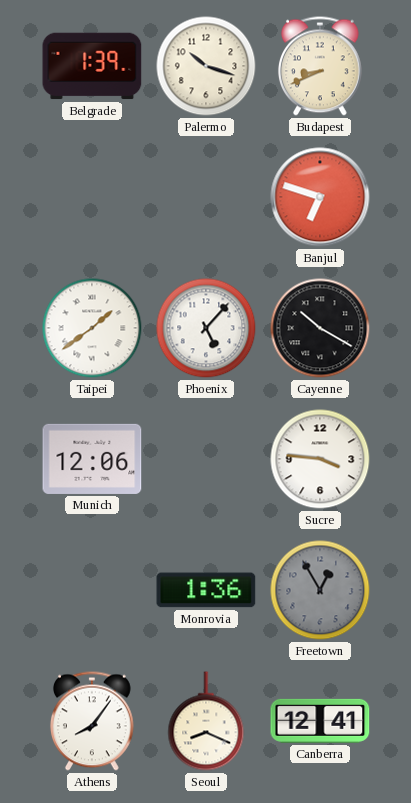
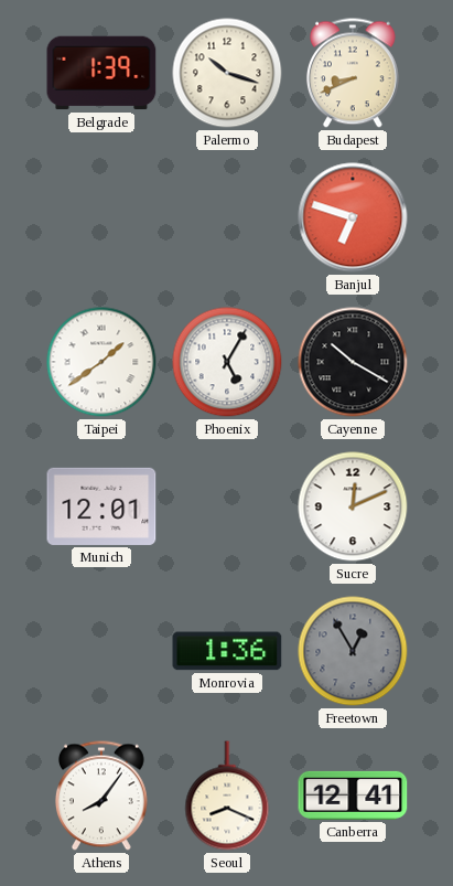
Phoenix: 5:07 -> 5:05 (227, 362)
Munich: 12:06 -> 12:01 (101, 506)
Sucre: 3:46 -> 12:11 (353, 506)
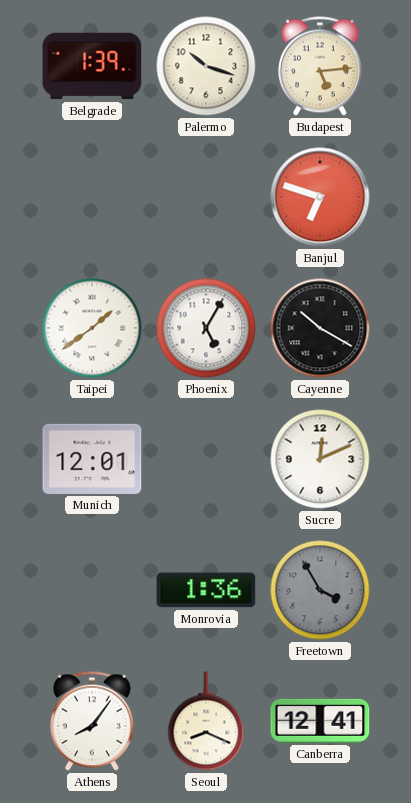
Budapest: 8:41 -> 5:14 (320, 66)
Freetown: 12:55 -> 3:55 (320, 590)
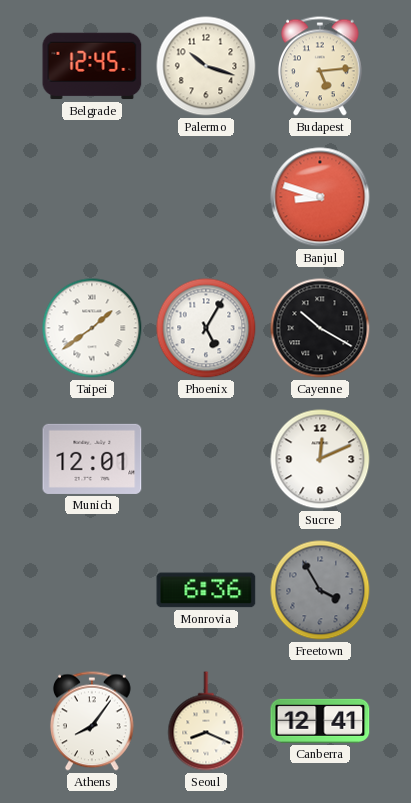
Belgrade: 1:39 -> 12:45 (92, 66)
Banjul: 6:48 -> 8:48 (320, 197)
Monrovia: 1:36 -> 6:36 (206, 590)
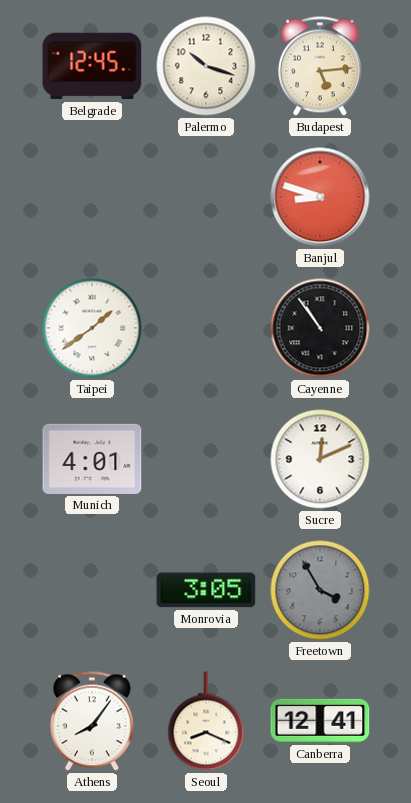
Phoenix: 5:05 -> none (206, 328)
Cayenne: 10:20 -> 10:54 (320, 328)
Munich: 12:01 -> 4:01 (92, 459)
Monrovia: 6:36 -> 3:05 (206, 590)
